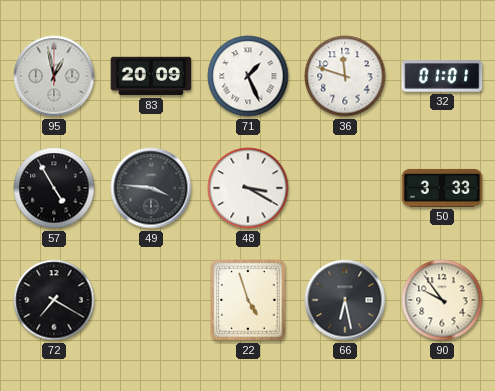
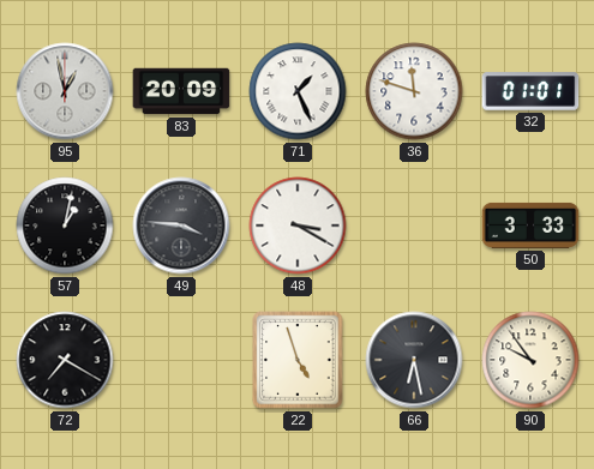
57: 4:55 -> 1:02 (65, 226)
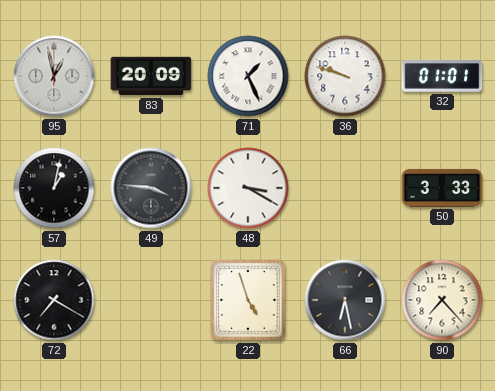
36: 11:48 -> 9:48 (345, 76)
90: 9:54 -> 7:23 (442, 300)
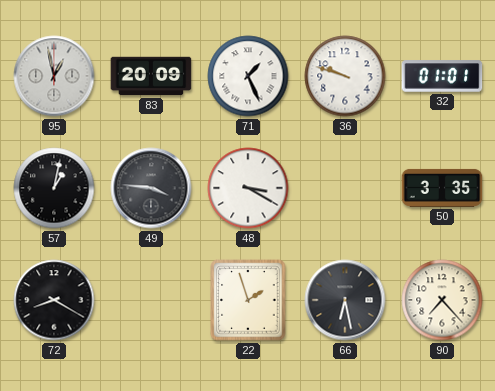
50: 3:33 -> 3:35 (442, 188)
72: 7:20 -> 8:20 (54, 300)
22: 4:57 -> 1:57 (248, 300)
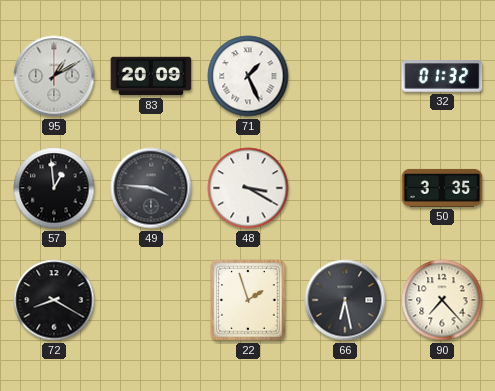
95: 12:58 -> 1:10 (54, 76)
36: 9:48 -> none (345, 76)
32: 01:01 -> 01:32 (442, 76)
57: 1:02 -> 12:59 (54, 188)
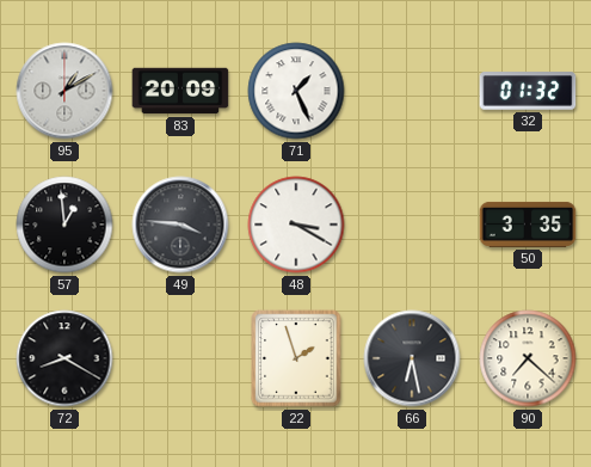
90: 7:23 -> 7:22 (528, 358)
